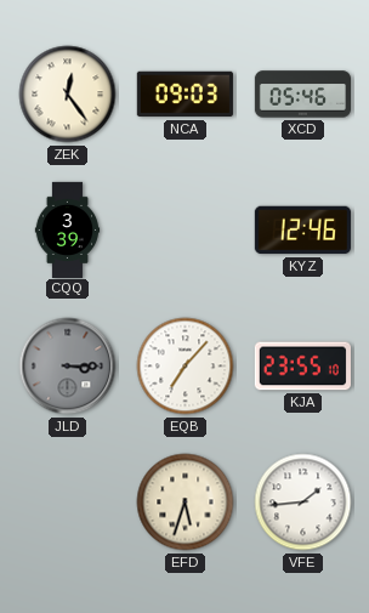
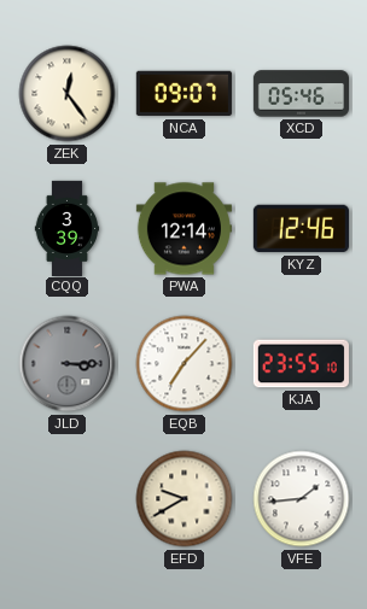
NCA: 09:03 -> 09:07 (183, 94)
PWA: none -> 12:14 (183, 229)
EFD: 5:33 -> 9:40 (185, 499)
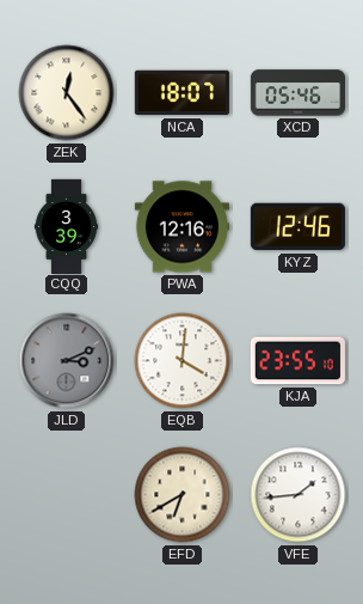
NCA: 09:07 -> 18:07 (181, 93)
PWA: 12:14 -> 12:16 (181, 227)
JLD: 3:15 -> 3:11 (67, 361)
EQB: 7:07 -> 4:01 (183, 361)
EFD: 9:40 -> 6:40 (183, 495)
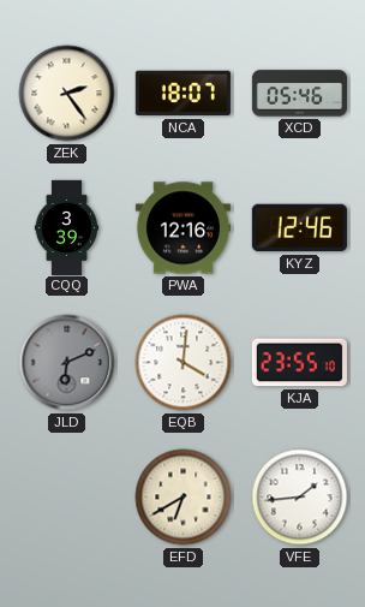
ZEK: 12:24 -> 2:24 (67, 94)
JLD: 3:11 -> 6:11 (67, 363)
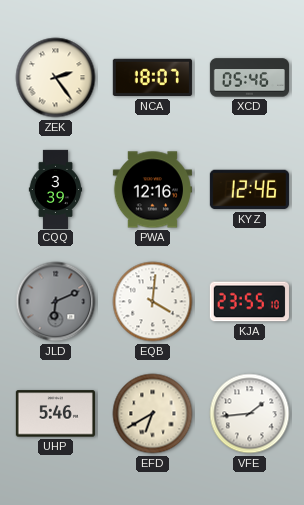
UHP: none -> 5:46 (55, 414)
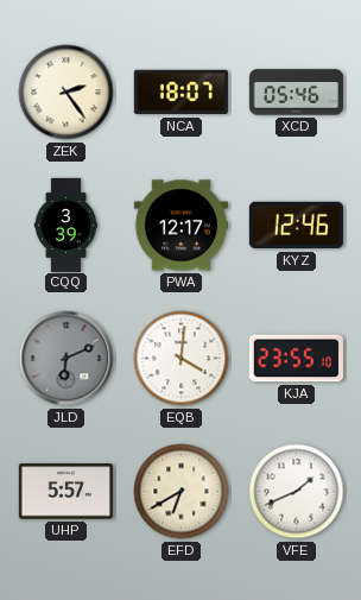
PWA: 12:16 -> 12:17 (180, 226)
UHP: 5:46 -> 5:57 (65, 492)
VFE: 1:44 -> 1:41 (297, 492)
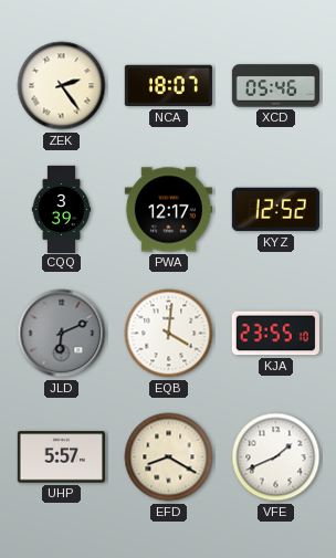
KYZ: 12:46 -> 12:52 (275, 210)
EFD: 6:40 -> 8:20 (169, 457)
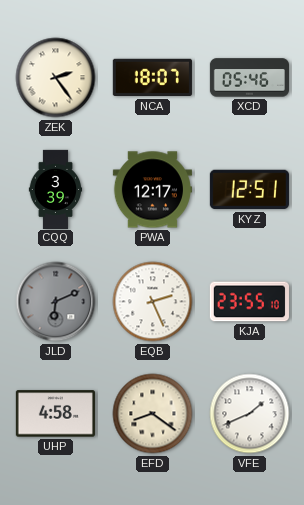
KYZ: 12:52 -> 12:51 (249, 190)
EQB: 4:01 -> 2:26 (153, 302)
UHP: 5:57 -> 4:58 (55, 414)
EFD: 8:20 -> 8:21 (153, 414)
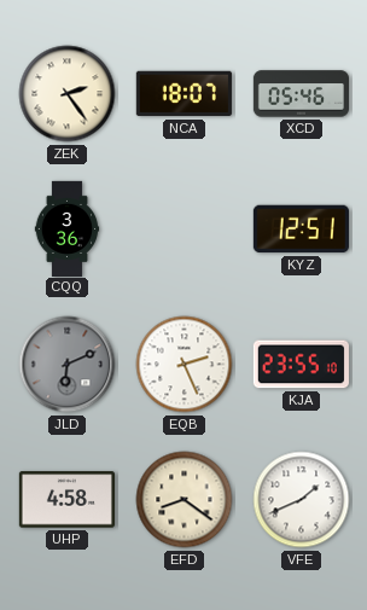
CQQ: 3:39 -> 3:36 (68, 228)
PWA: 12:17 -> none (152, 190)
